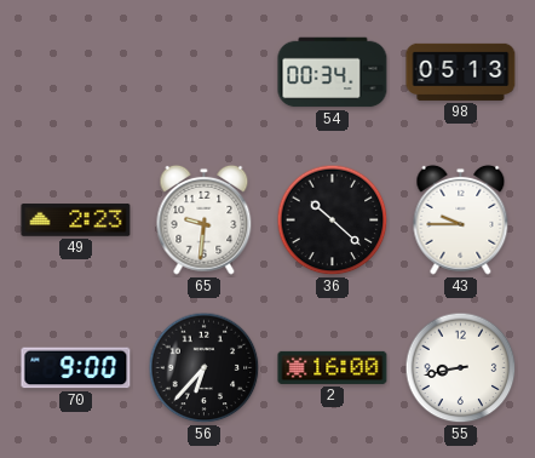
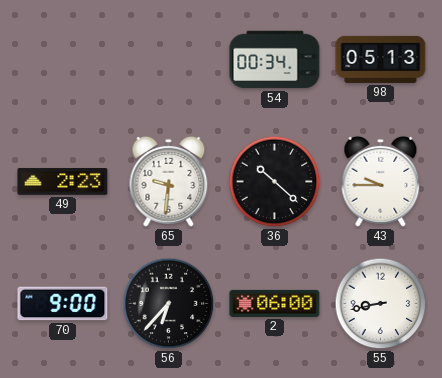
2: 16:00 -> 06:00 (275, 303)
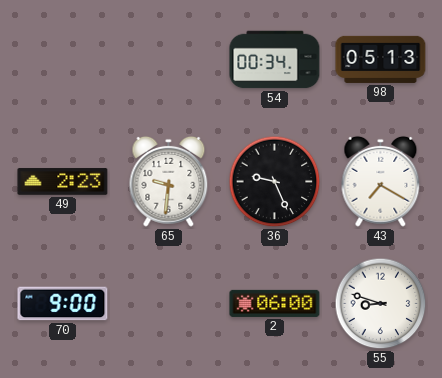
36: 10:22 -> 9:26 (275, 182)
43: 9:45 -> 7:20 (381, 181)
56: 6:37 -> none (169, 304)
55: 8:43 -> 8:48 (381, 304)
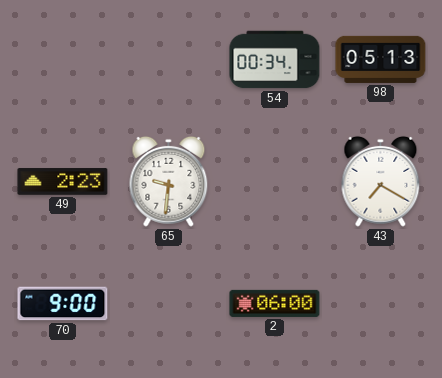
36: 9:26 -> none (275, 182)
55: 8:48 -> none (381, 304)
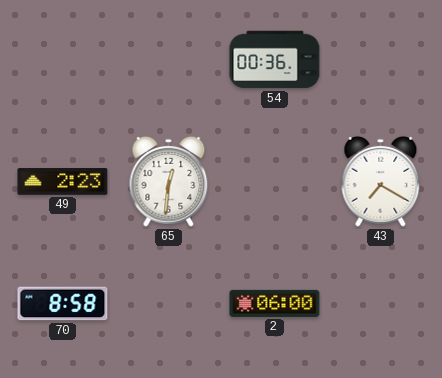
54: 00:34 -> 00:36 (275, 60)
98: 05:13 -> none (381, 59)
65: 9:31 -> 12:31 (169, 181)
70: 9:00 -> 8:58 (63, 304)
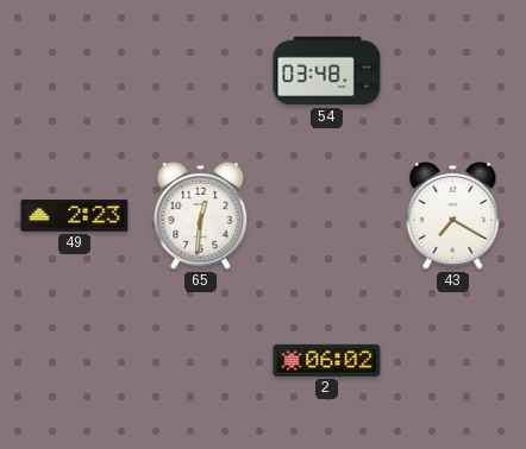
54: 00:36 -> 03:48 (327, 71)
70: 8:58 -> none (63, 304)
2: 06:00 -> 06:02 (327, 360)
